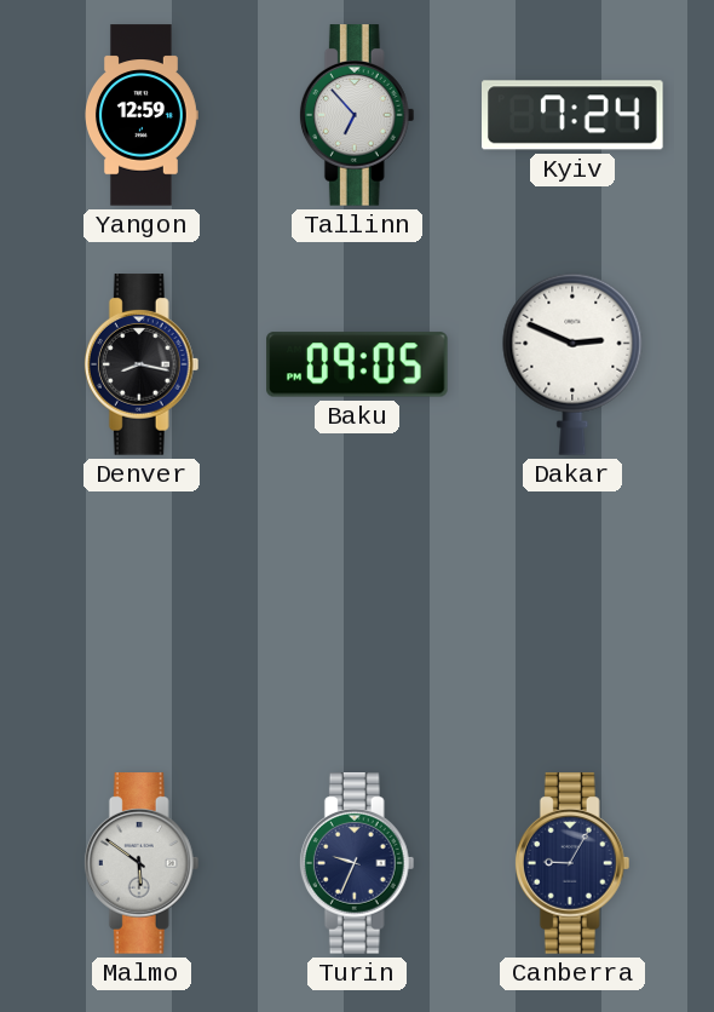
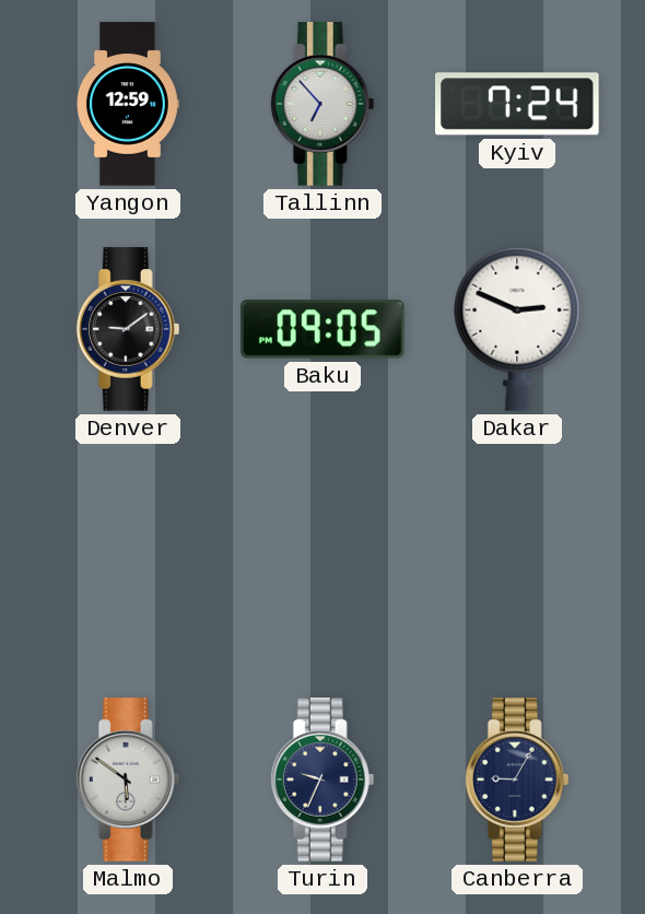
Denver: 8:17 -> 9:09 (128, 329)
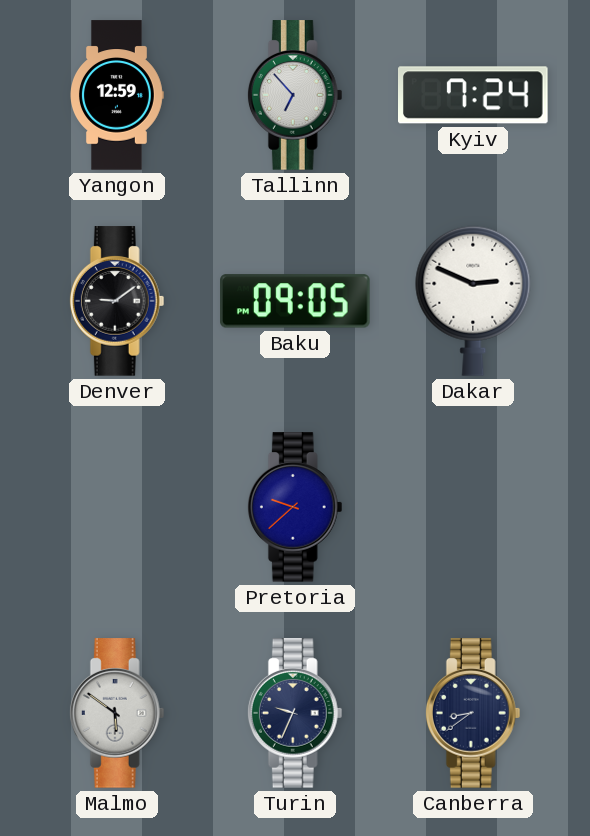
Pretoria: none -> 9:38 (295, 507)
Canberra: 9:05 -> 8:39 (473, 713)
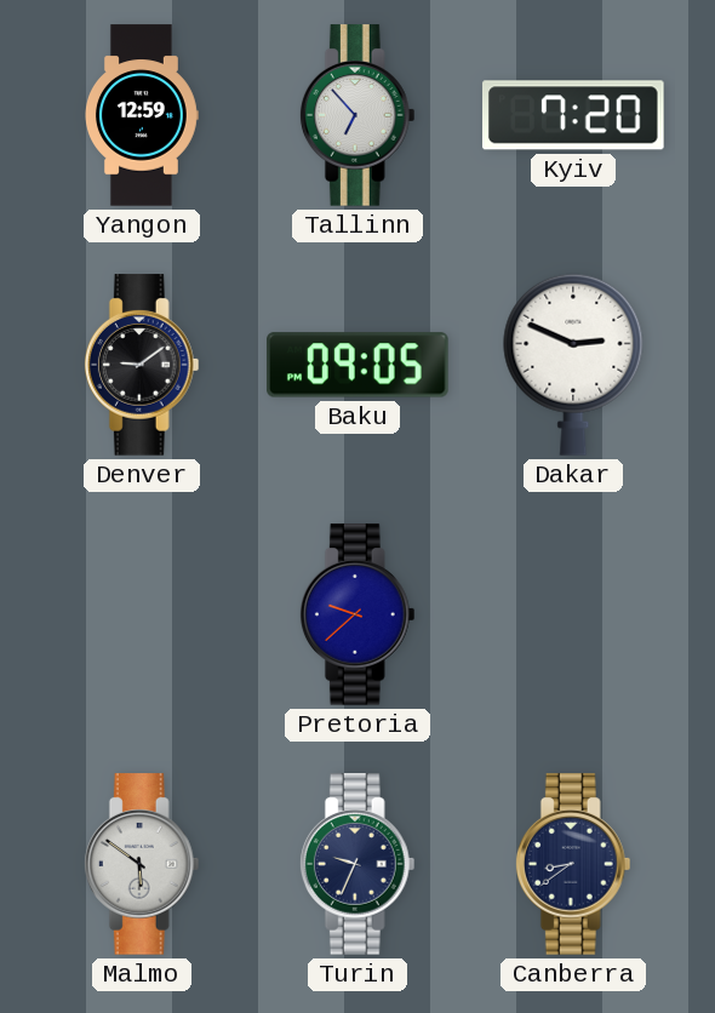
Kyiv: 7:24 -> 7:20 (574, 115)
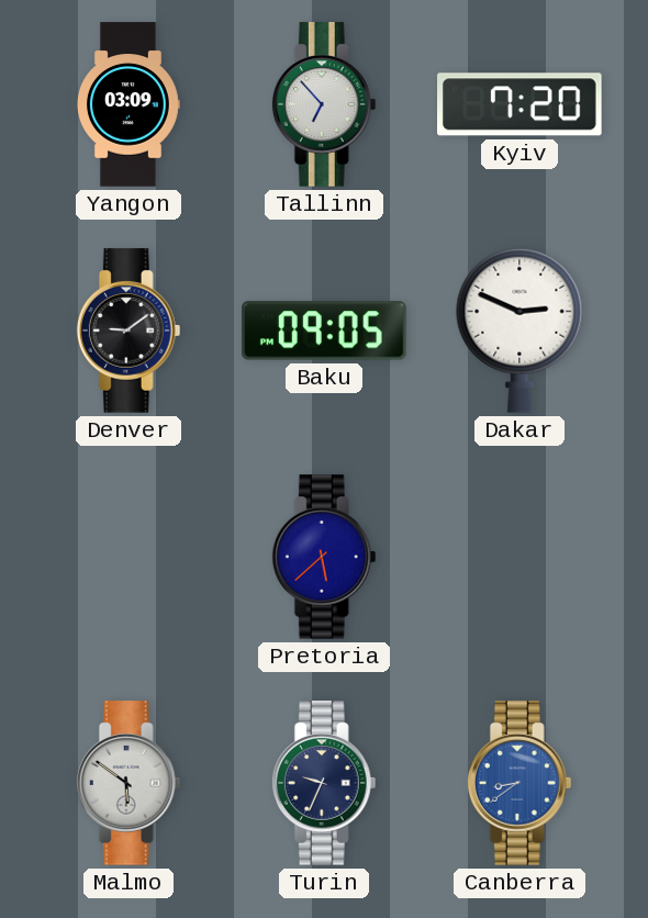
Yangon: 12:59 -> 03:09 (129, 104)
Pretoria: 9:38 -> 5:38 (324, 557)
Canberra dial: navy -> blue (519, 783)
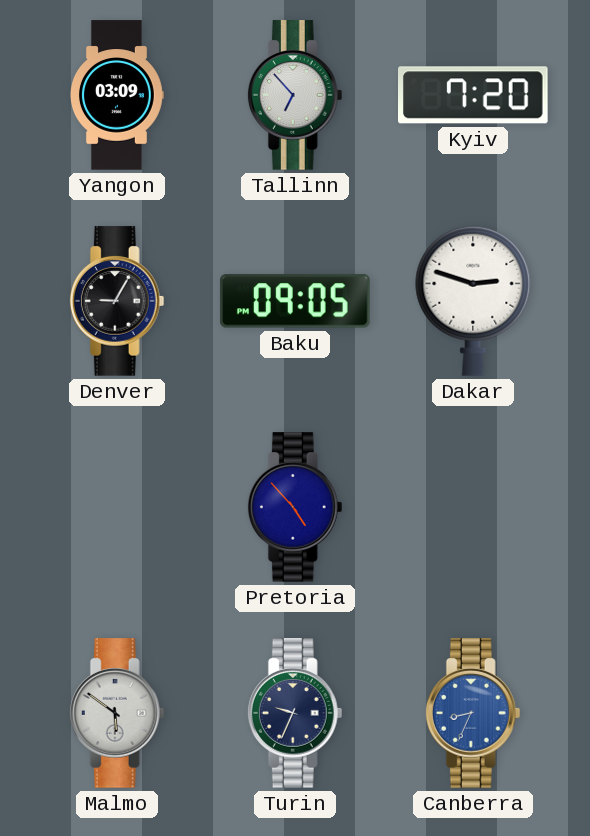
Denver: 9:09 -> 9:05 (117, 301)
Dakar: 2:49 -> 2:48 (473, 301)
Pretoria: 5:38 -> 4:53 (295, 507)
Canberra: 8:39 -> 8:34 (473, 713)
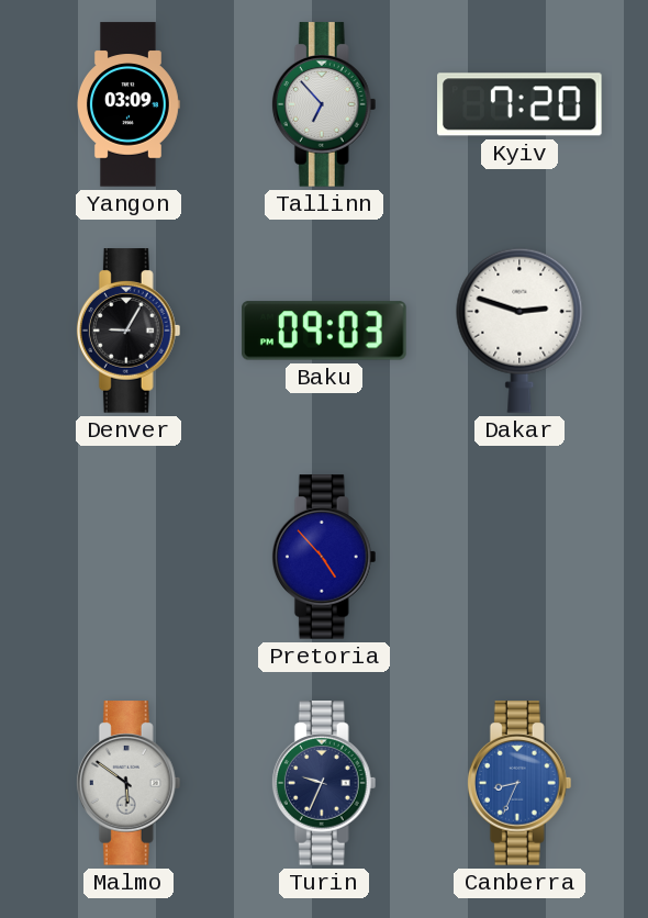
Baku: 09:05 -> 09:03 (324, 331)
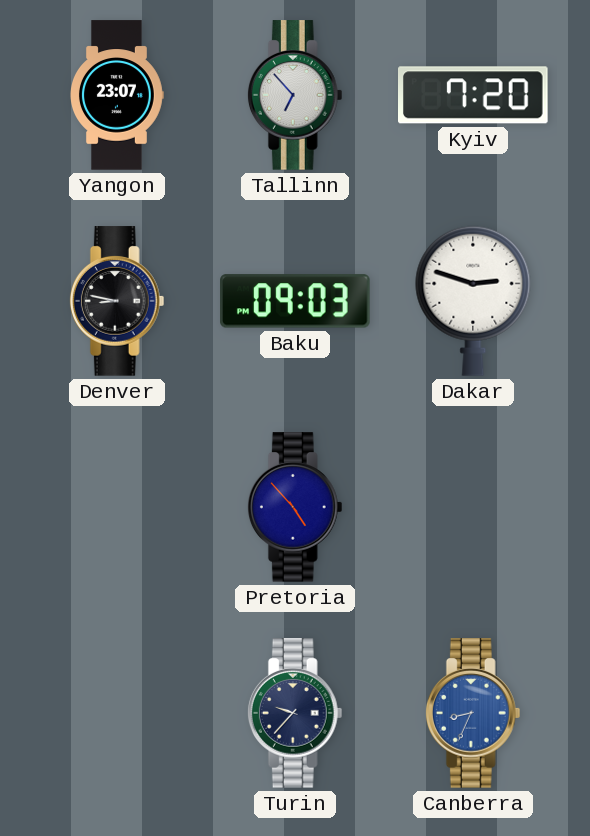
Yangon: 03:09 -> 23:07 (117, 95)
Denver: 9:05 -> 8:47 (117, 301)
Malmo: 5:51 -> none (129, 783)
Turin: 9:34 -> 9:37 (295, 713)
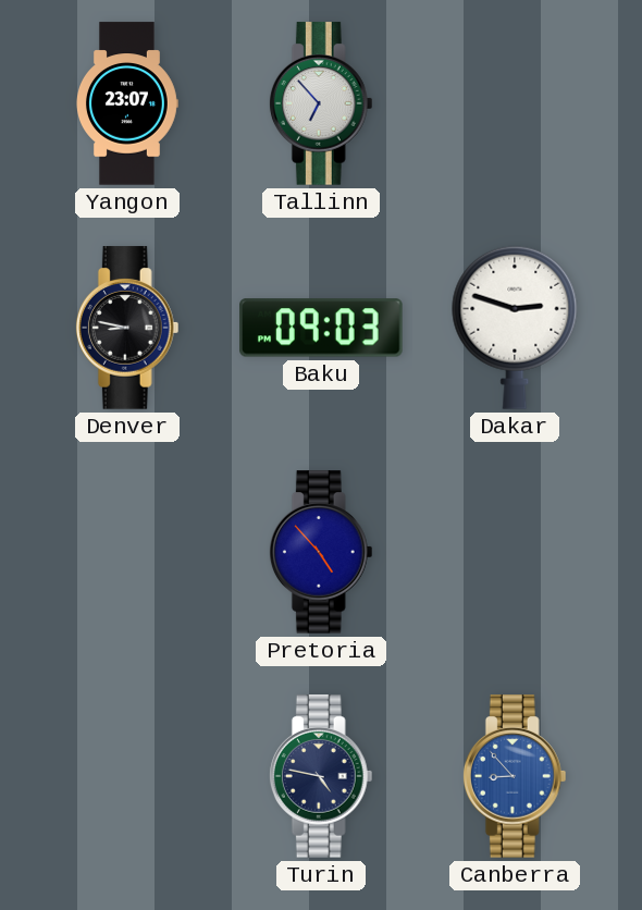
Kyiv: 7:20 -> none (474, 95)
Turin: 9:37 -> 4:47 (321, 776)
Canberra: 8:34 -> 8:53 (515, 776)
